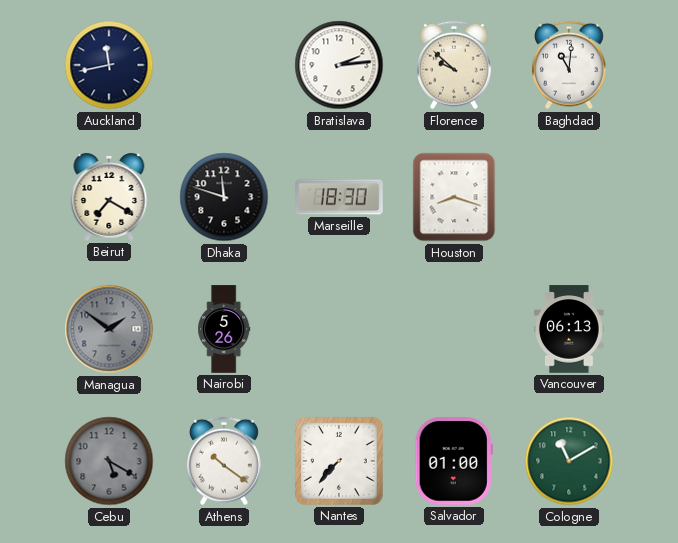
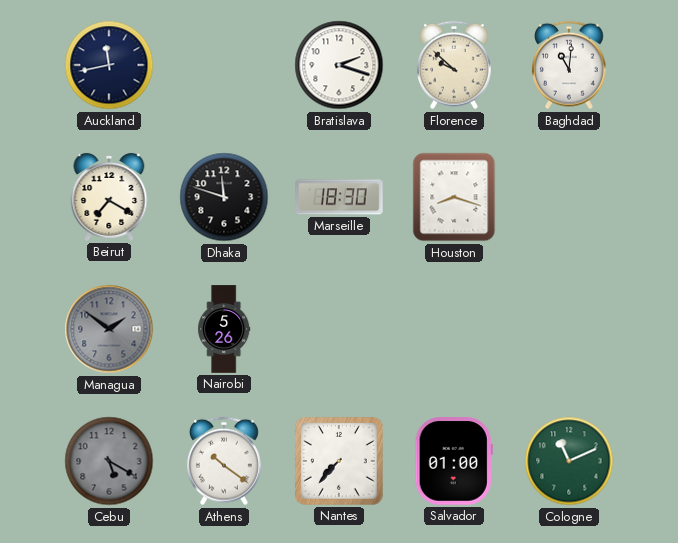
Bratislava: 2:14 -> 2:18 (339, 65)
Vancouver: 06:13 -> none (570, 329)
Cologne: 11:10 -> 11:11 (569, 461)
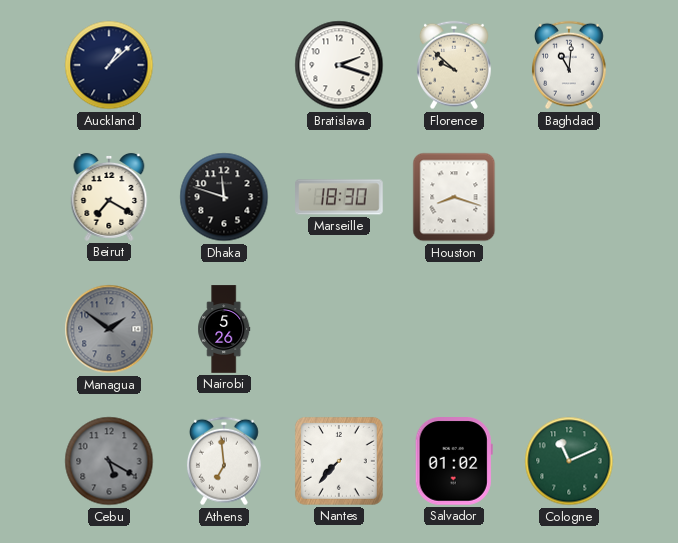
Auckland: 11:43 -> 1:08 (109, 65)
Athens: 10:21 -> 6:59 (224, 461)
Salvador: 01:00 -> 01:02 (454, 461)
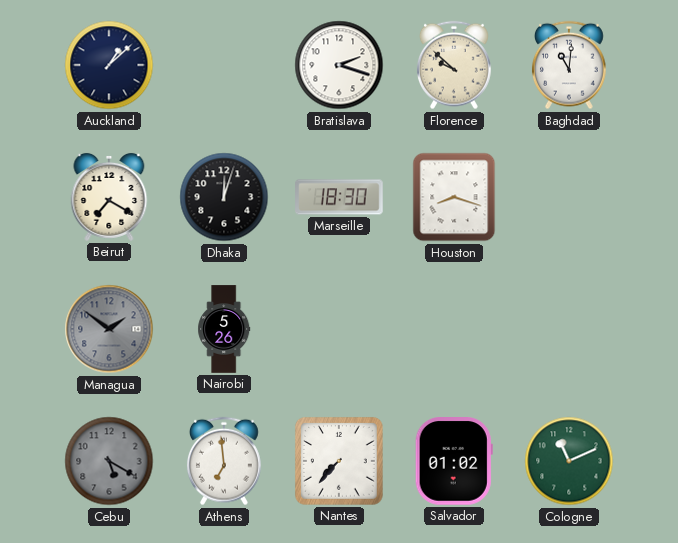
Dhaka: 11:48 -> 12:03 (224, 197)
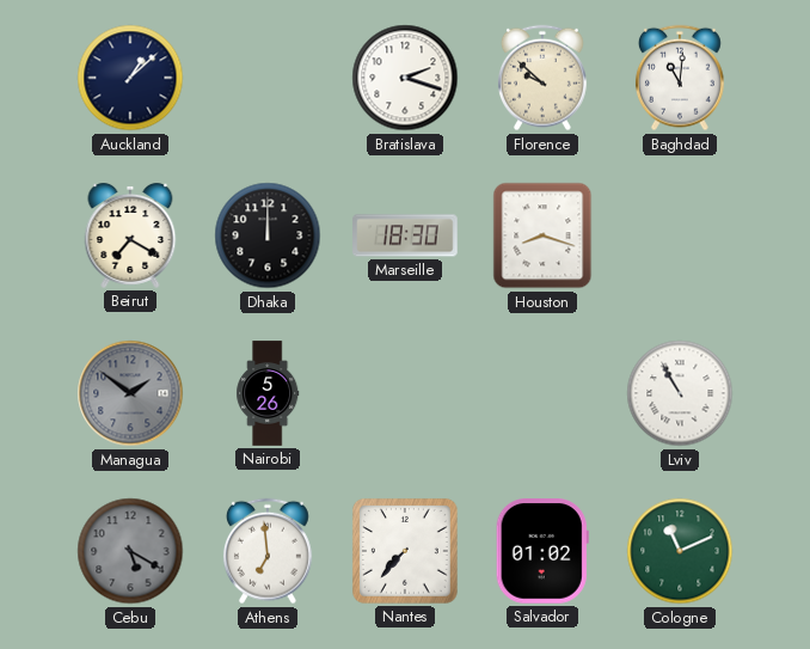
Dhaka: 12:03 -> 12:00 (268, 235)
Lviv: none -> 10:55 (680, 393)
